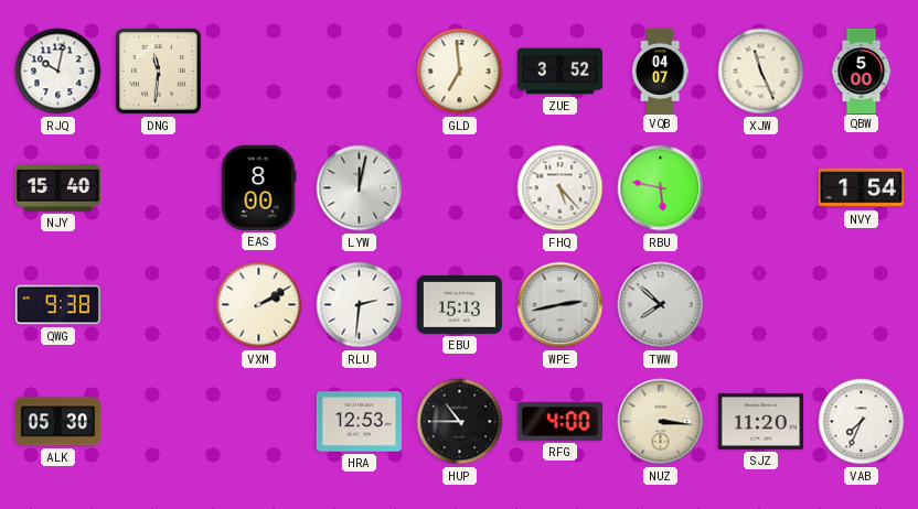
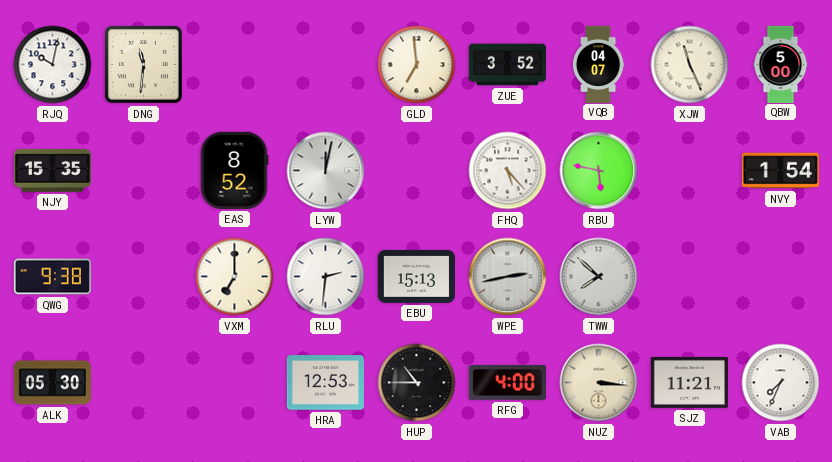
NJY: 15:40 -> 15:35 (52, 171)
EAS: 8:00 -> 8:52 (234, 170)
VXM: 2:10 -> 7:00 (235, 277)
SJZ: 11:20 -> 11:21 (689, 382)
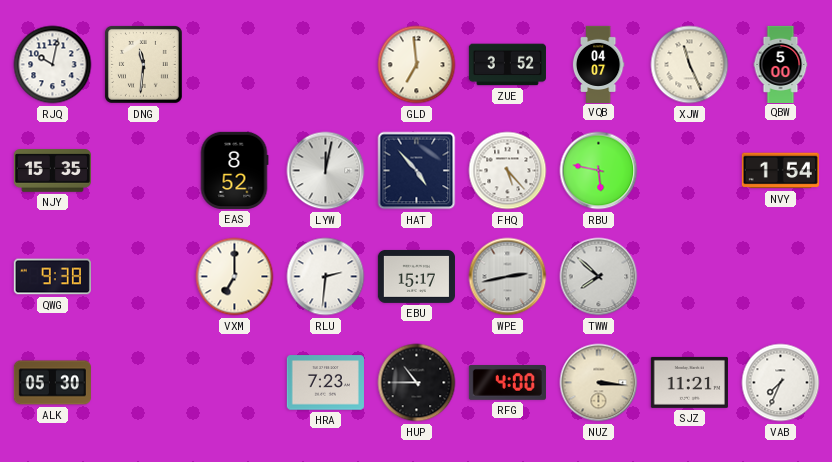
HAT: none -> 4:53 (417, 171)
EBU: 15:13 -> 15:17 (416, 276)
HRA: 12:53 -> 7:23 (325, 383)
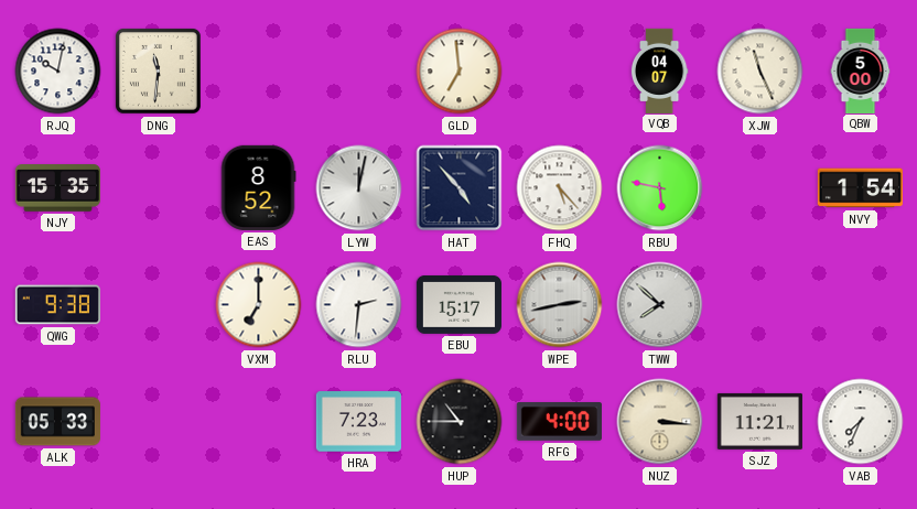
ZUE: 3:52 -> none (507, 65)
ALK: 05:30 -> 05:33 (57, 422)
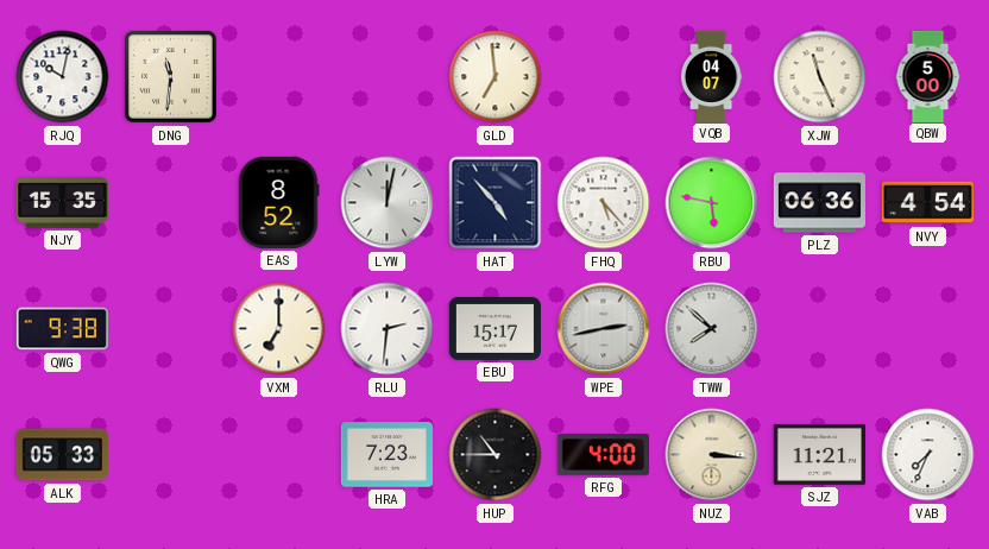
PLZ: none -> 06:36 (819, 203)
NVY: 1:54 -> 4:54 (927, 203)
